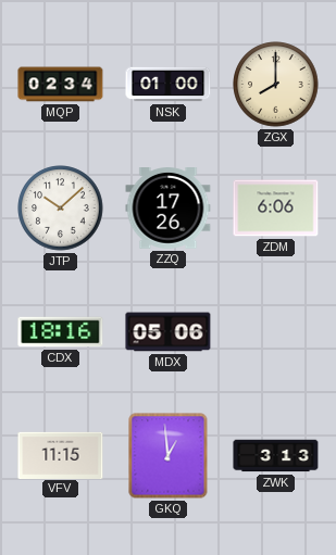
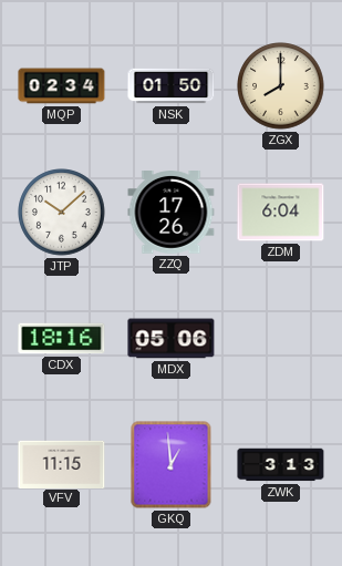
NSK: 01:00 -> 01:50 (172, 86)
ZDM: 6:06 -> 6:04 (281, 213)
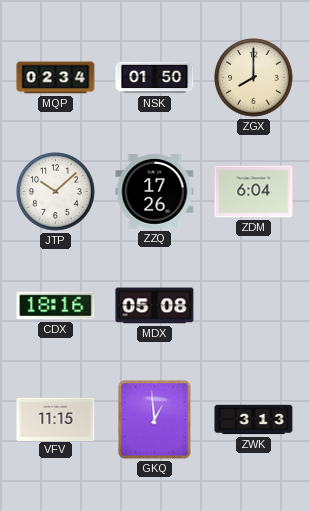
MDX: 05:06 -> 05:08 (155, 306)
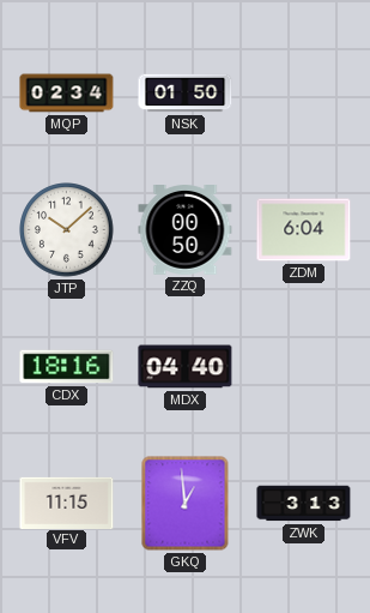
ZGX: 8:00 -> none (254, 78)
ZZQ: 17:26 -> 00:50 (186, 230)
MDX: 05:08 -> 04:40 (186, 367)
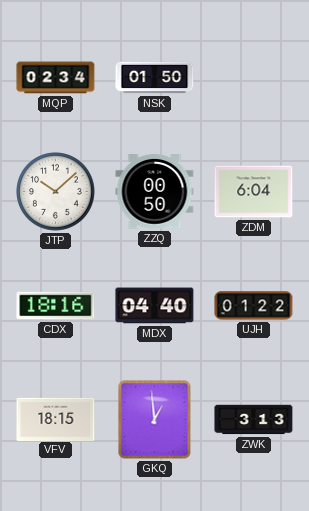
UJH: none -> 01:22 (254, 306)
VFV: 11:15 -> 18:15 (56, 419)
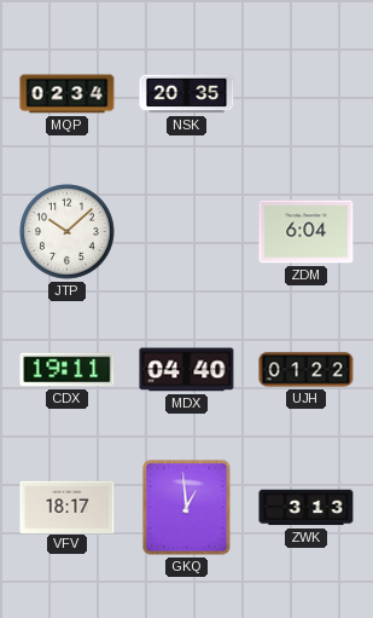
NSK: 01:50 -> 20:35 (187, 94)
ZZQ: 00:50 -> none (155, 192)
CDX: 18:16 -> 19:11 (68, 370)
VFV: 18:15 -> 18:17 (68, 507)
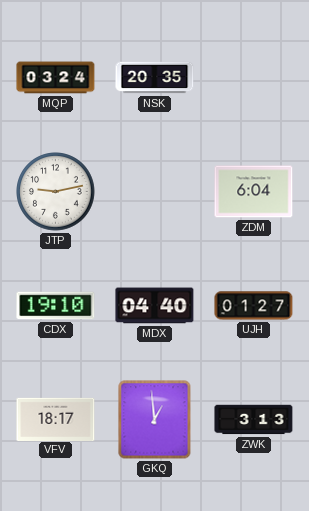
MQP: 02:34 -> 03:24 (56, 78)
JTP: 10:08 -> 9:13 (56, 192)
CDX: 19:11 -> 19:10 (56, 306)
UJH: 01:22 -> 01:27 (254, 306)
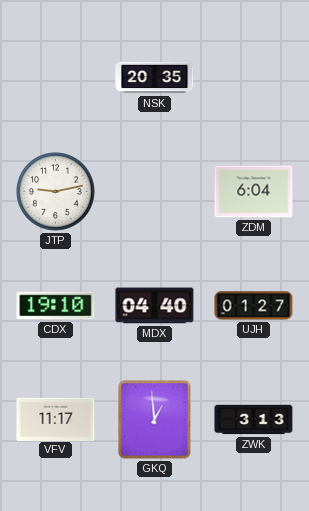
MQP: 03:24 -> none (56, 78)
VFV: 18:17 -> 11:17 (56, 419)
